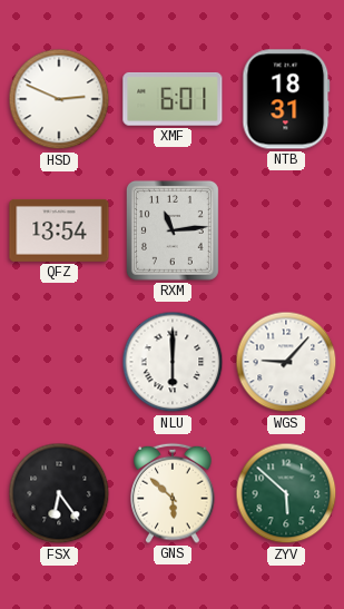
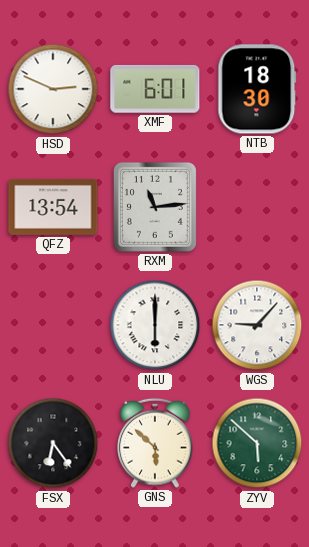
NTB: 18:31 -> 18:30 (257, 89)
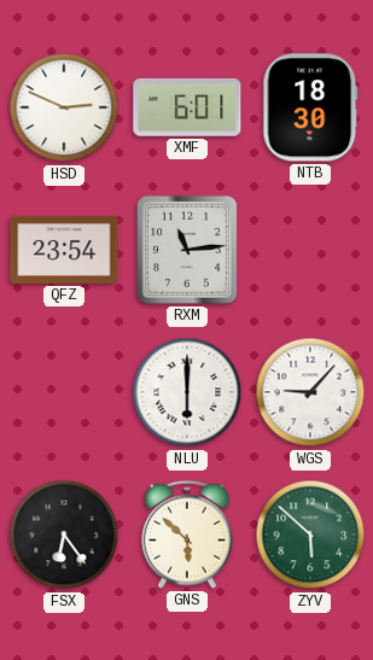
QFZ: 13:54 -> 23:54 (64, 250)
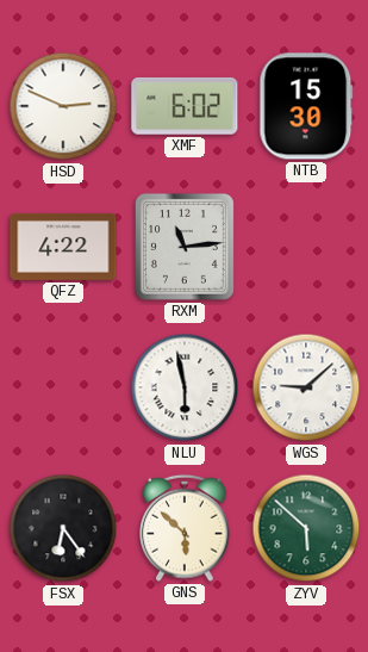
XMF: 6:01 -> 6:02 (185, 106)
NTB: 18:30 -> 15:30 (306, 106)
QFZ: 23:54 -> 4:22 (63, 247)
NLU: 6:00 -> 5:58 (185, 387)
WGS: 9:07 -> 9:08 (306, 387)
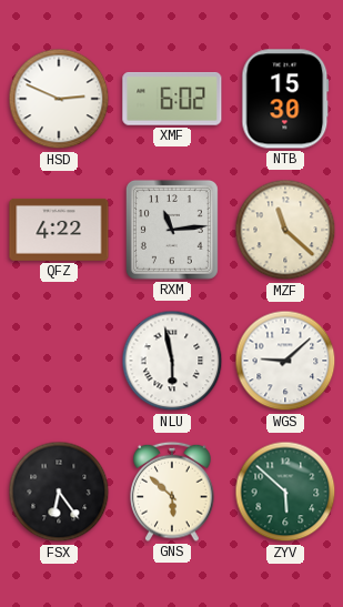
MZF: none -> 11:22 (285, 230)
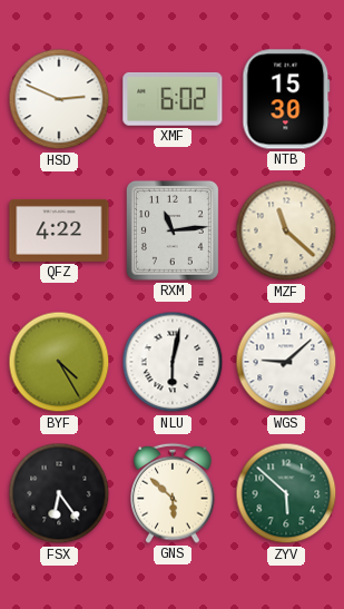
BYF: none -> 4:25 (59, 362)
NLU: 5:58 -> 6:02 (173, 362)
